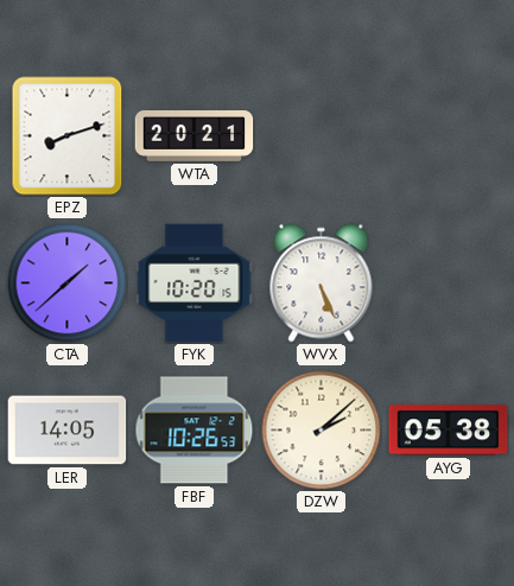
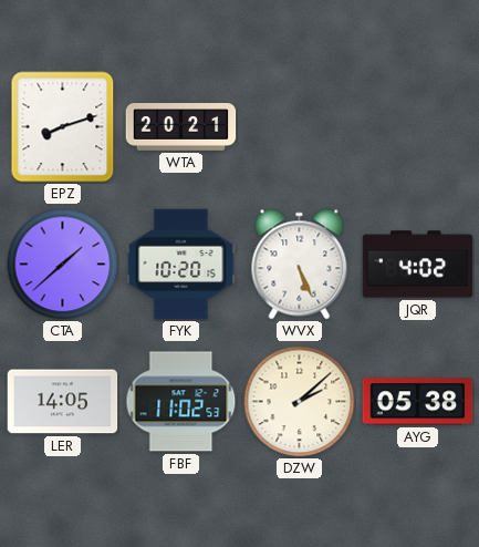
JQR: none -> 4:02 (418, 265)
FBF: 10:26 -> 11:02 (181, 402)
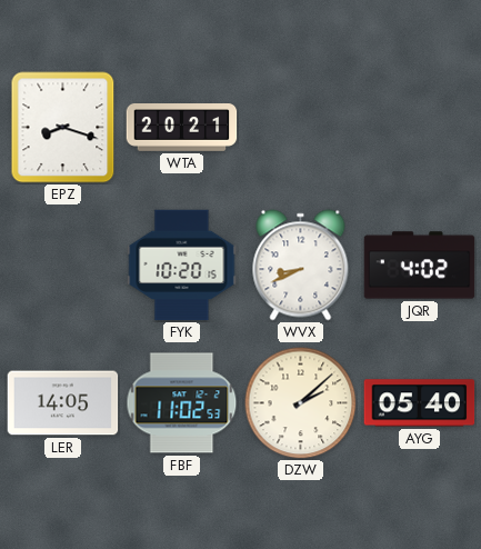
EPZ: 8:12 -> 8:18 (63, 128)
CTA: 1:38 -> none (63, 265)
WVX: 5:26 -> 8:41 (301, 266)
AYG: 05:38 -> 05:40 (420, 403)
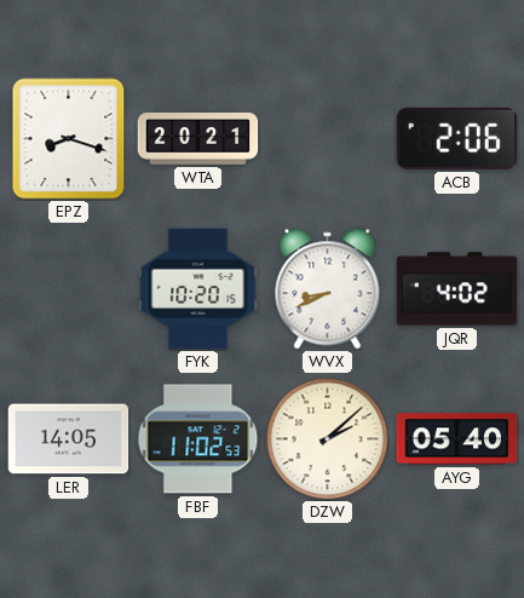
ACB: none -> 2:06 (456, 138)
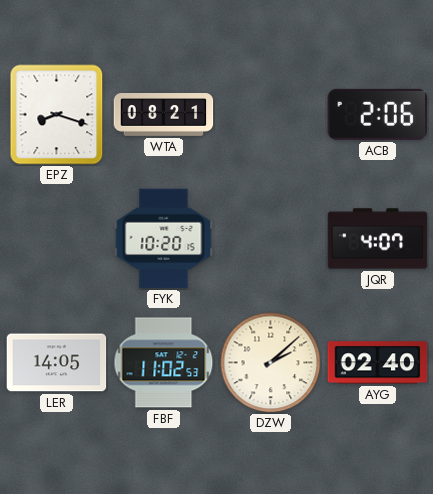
WTA: 20:21 -> 08:21 (164, 115)
WVX: 8:41 -> none (328, 289)
JQR: 4:02 -> 4:07 (378, 239)
AYG: 05:40 -> 02:40 (378, 363)
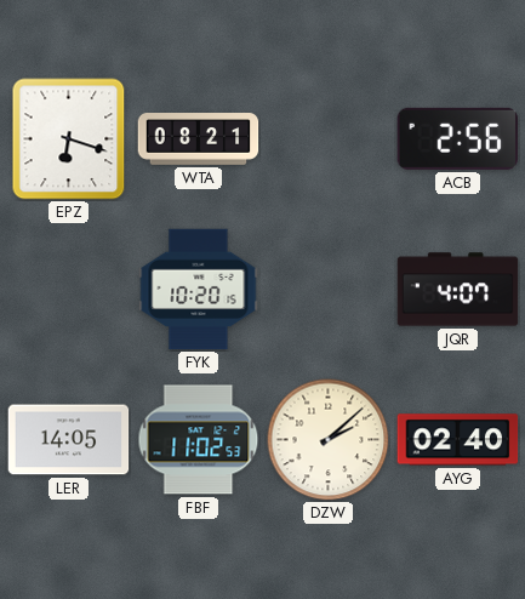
EPZ: 8:18 -> 6:18 (69, 139)
ACB: 2:06 -> 2:56 (457, 138)
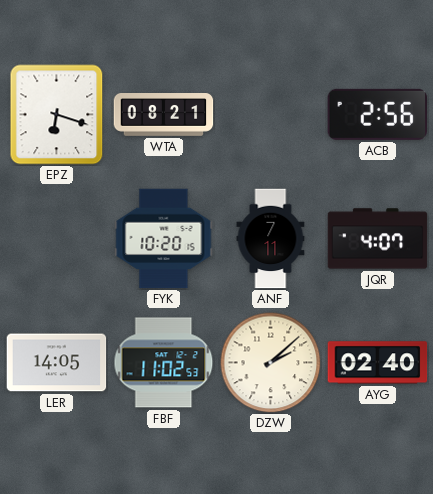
ANF: none -> 7:11 (271, 239)
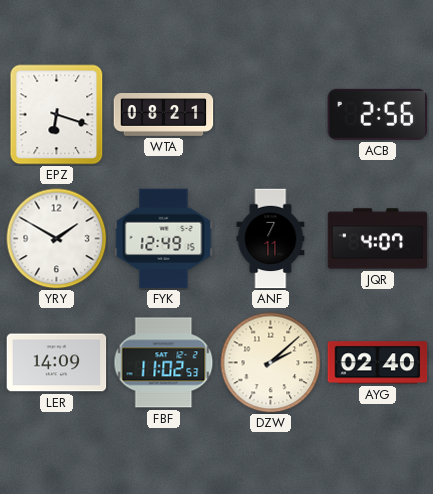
YRY: none -> 1:50 (57, 239)
FYK: 10:20 -> 12:49 (164, 239)
LER: 14:05 -> 14:09 (57, 363)
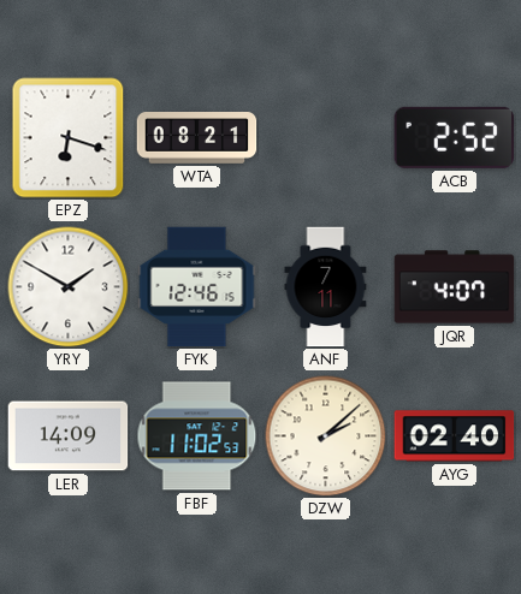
ACB: 2:56 -> 2:52 (454, 137)
FYK: 12:49 -> 12:46 (197, 287)
